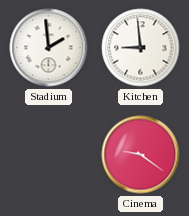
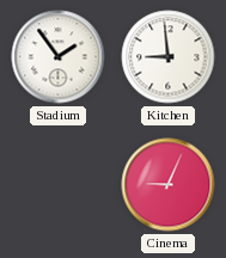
Stadium: 1:59 -> 1:54 (59, 57)
Cinema: 9:21 -> 9:04 (169, 185)
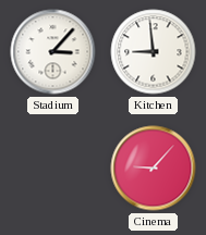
Stadium: 1:54 -> 3:07 (53, 52)
Cinema: 9:04 -> 9:07 (154, 169)
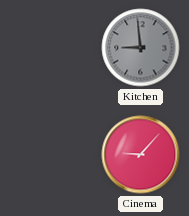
Stadium: 3:07 -> none (53, 52)
Kitchen dial: white -> grey (141, 48)
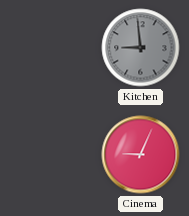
Cinema: 9:07 -> 9:04 (141, 155)
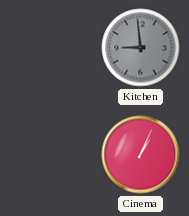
Cinema: 9:04 -> 1:04 (141, 155)
